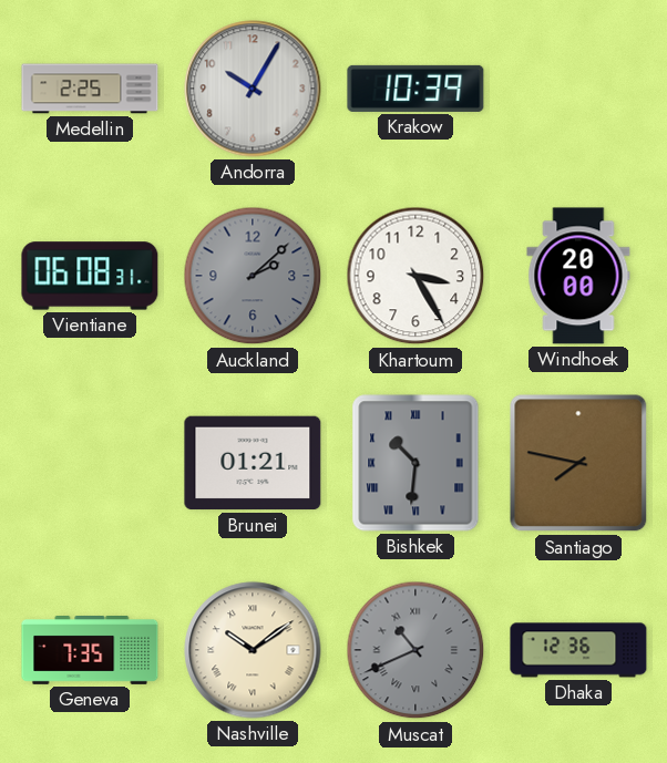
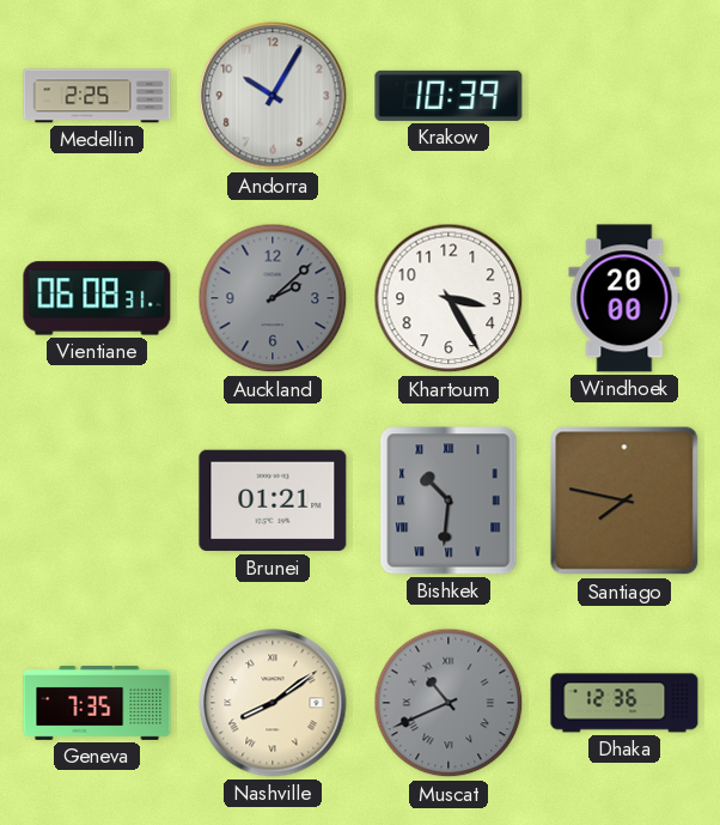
Nashville: 10:09 -> 8:09 (273, 703)
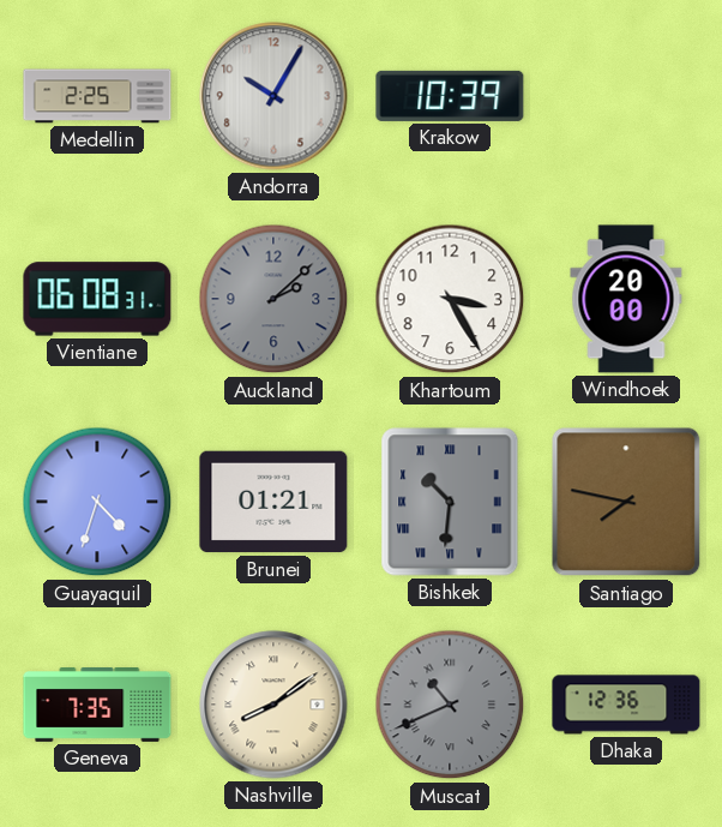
Guayaquil: none -> 4:33 (97, 502)
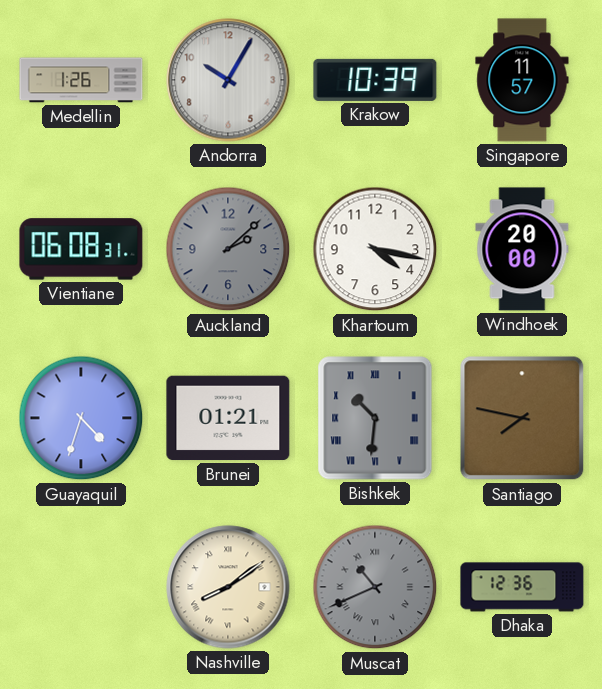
Medellin: 2:25 -> 1:26 (81, 80)
Singapore: none -> 11:57 (522, 80)
Khartoum: 3:25 -> 4:17 (375, 249)
Geneva: 7:35 -> none (97, 706)
